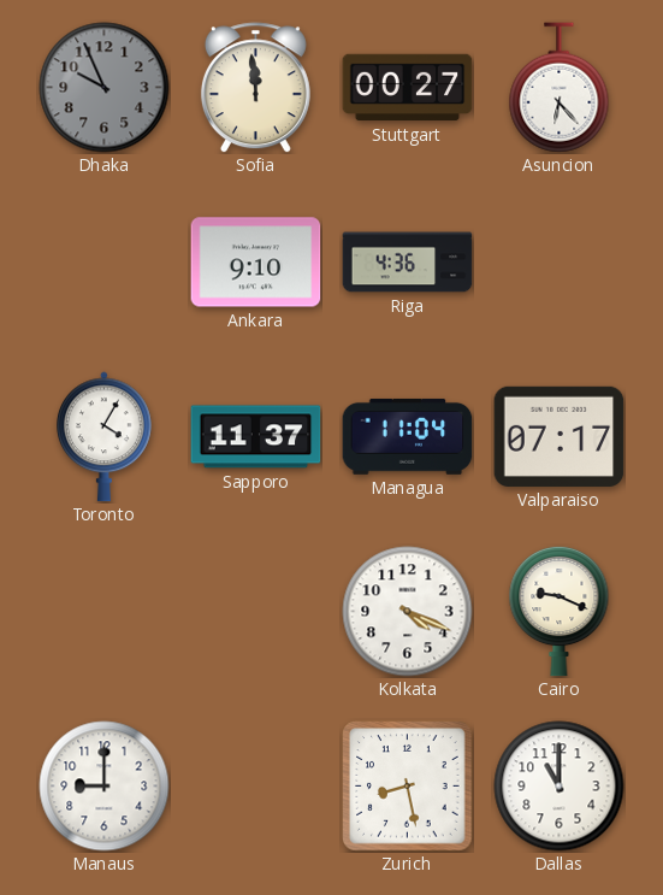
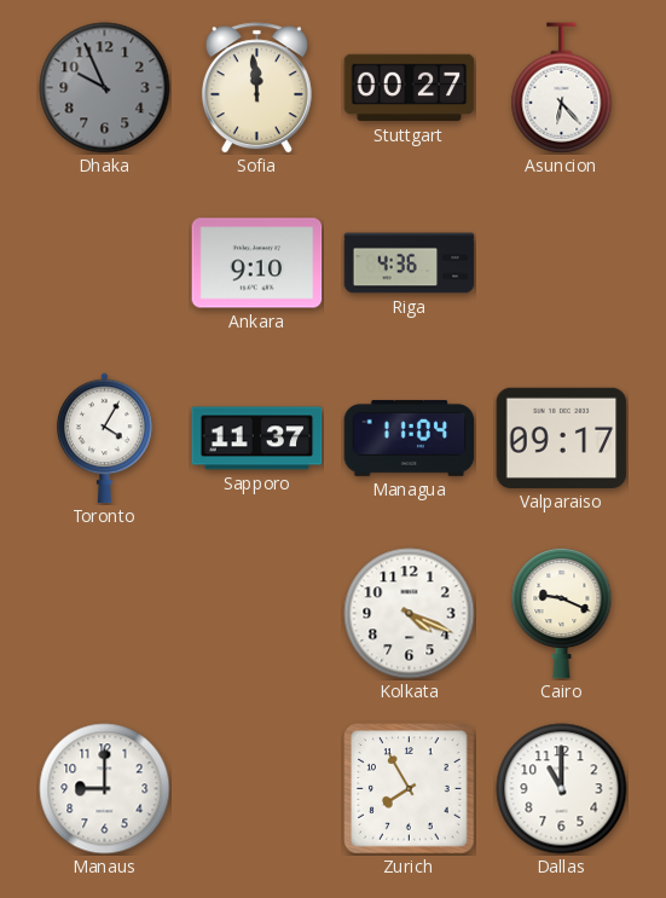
Valparaiso: 07:17 -> 09:17 (562, 438)
Zurich: 8:28 -> 7:55 (410, 789)
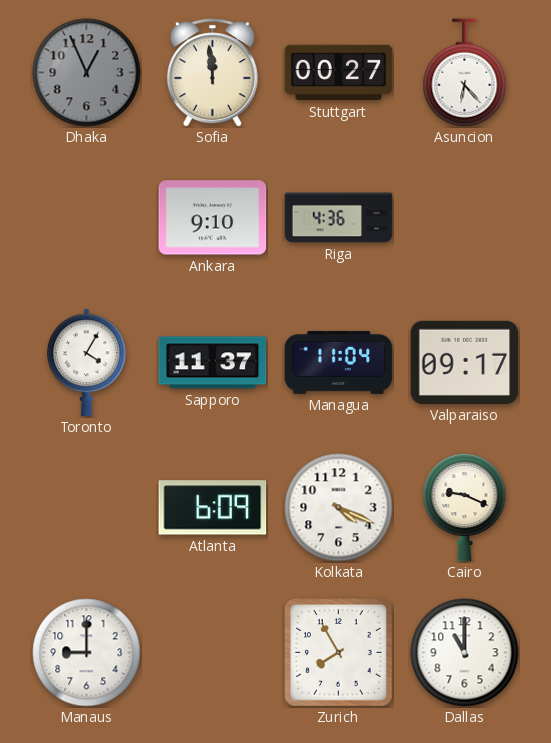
Dhaka: 9:56 -> 12:56 (87, 73)
Atlanta: none -> 6:09 (213, 508)
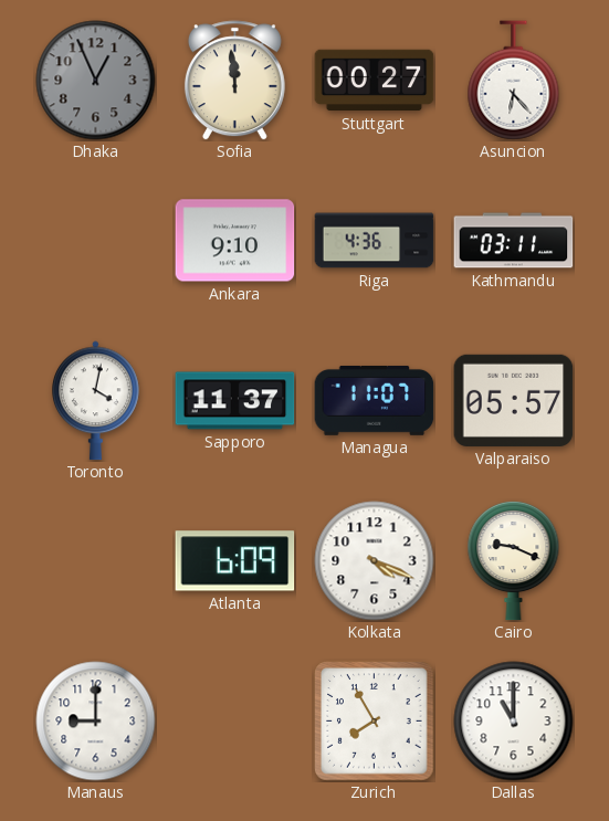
Kathmandu: none -> 03:11 (514, 241)
Toronto: 4:05 -> 4:02 (96, 401)
Managua: 11:04 -> 11:07 (375, 400)
Valparaiso: 09:17 -> 05:57 (514, 400)
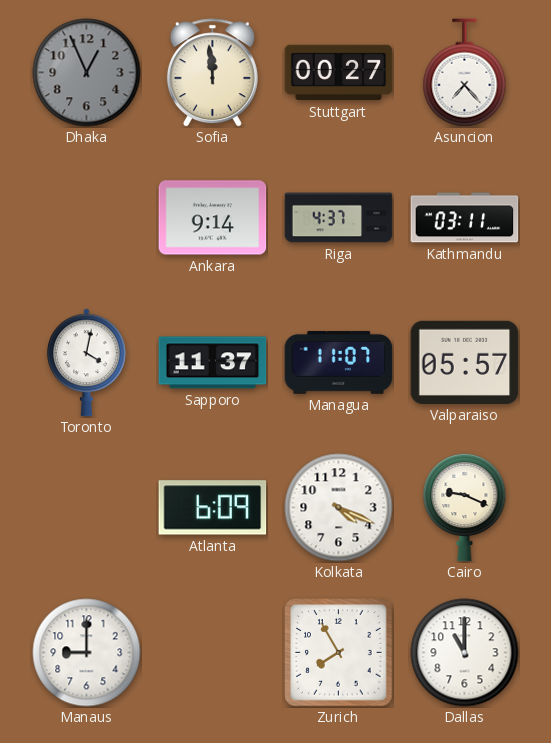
Asuncion: 6:23 -> 7:23 (465, 73)
Ankara: 9:10 -> 9:14 (213, 218)
Riga: 4:36 -> 4:37 (339, 218)
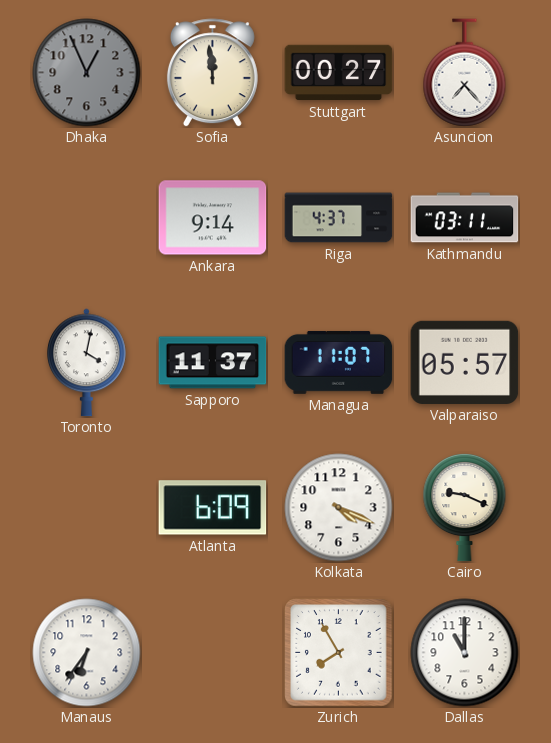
Manaus: 9:00 -> 6:36 (87, 653)
